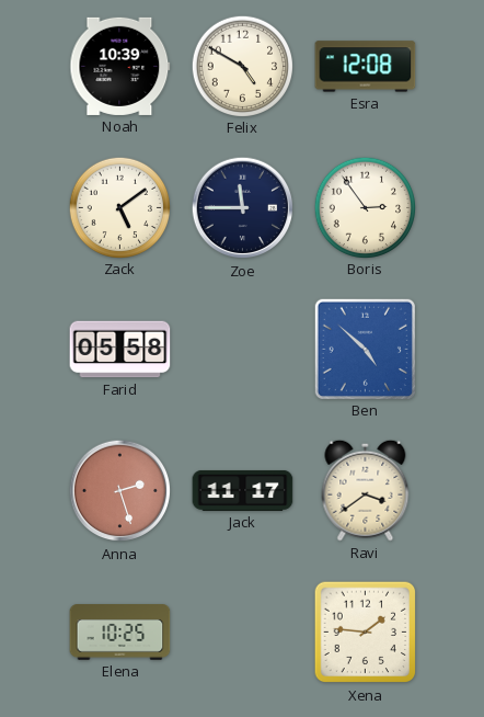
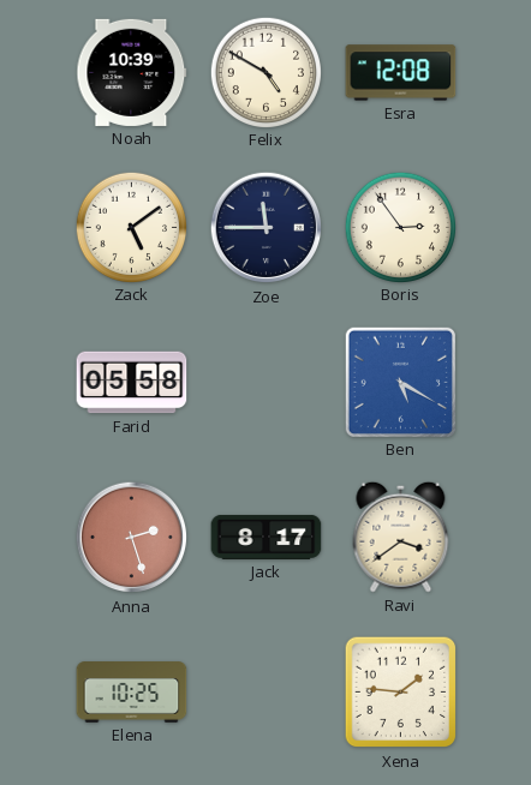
Ben: 4:52 -> 5:20 (400, 382)
Jack: 11:17 -> 8:17 (267, 537)
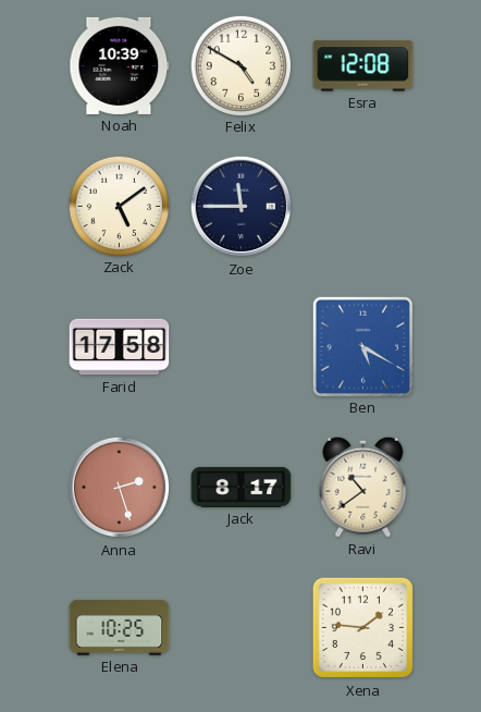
Boris: 2:54 -> none (400, 227)
Farid: 05:58 -> 17:58 (120, 347)
Ravi: 3:39 -> 10:39 (363, 487)
